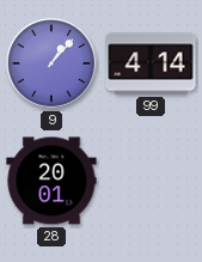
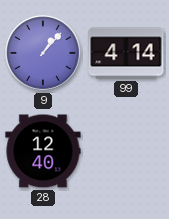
28: 20:01 -> 12:40 (43, 151)
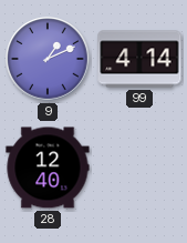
9: 1:07 -> 1:11 (48, 59)
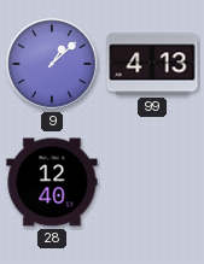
9: 1:11 -> 1:08 (52, 64)
99: 4:14 -> 4:13 (152, 64)
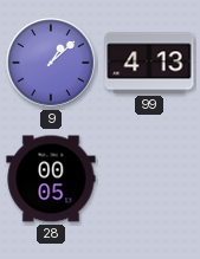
28: 12:40 -> 00:05 (51, 179)
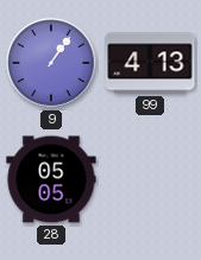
9: 1:08 -> 1:06 (51, 63)
28: 00:05 -> 05:05 (51, 179)
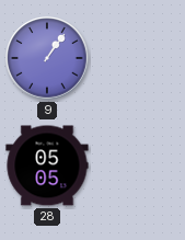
99: 4:13 -> none (150, 63)
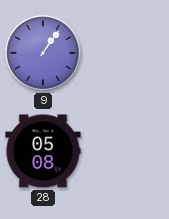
28: 05:05 -> 05:08 (43, 151)
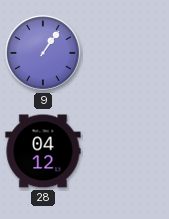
28: 05:08 -> 04:12 (43, 151)
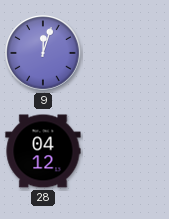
9: 1:06 -> 12:03 (43, 53)
